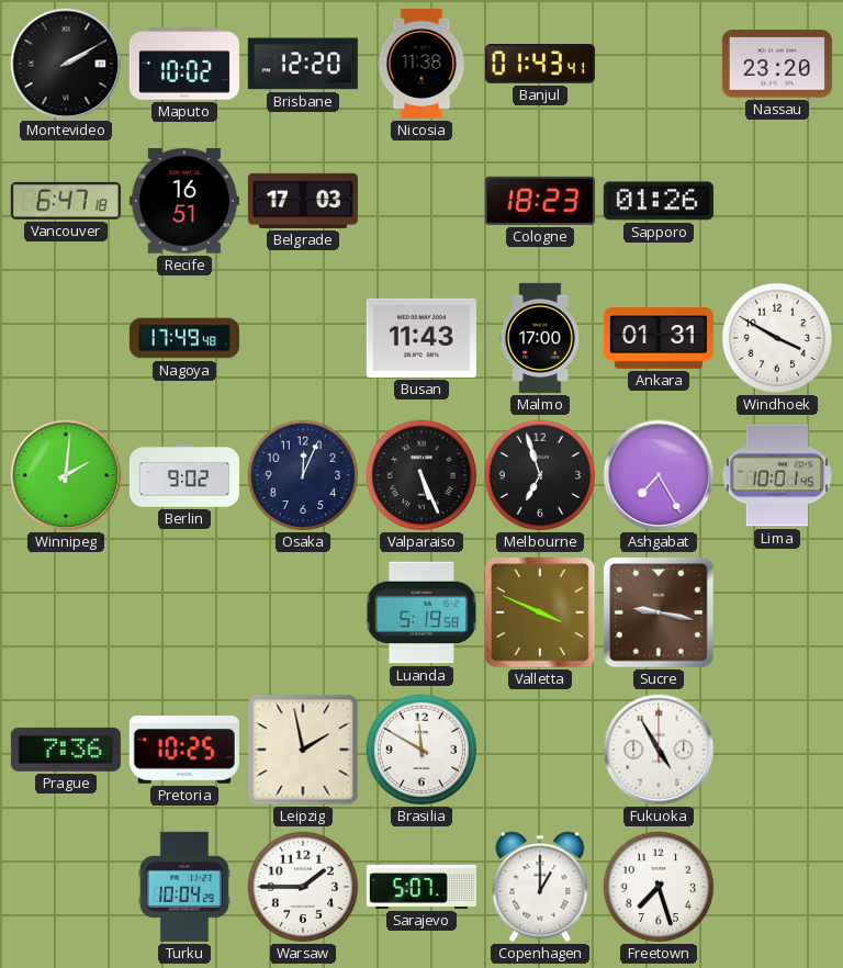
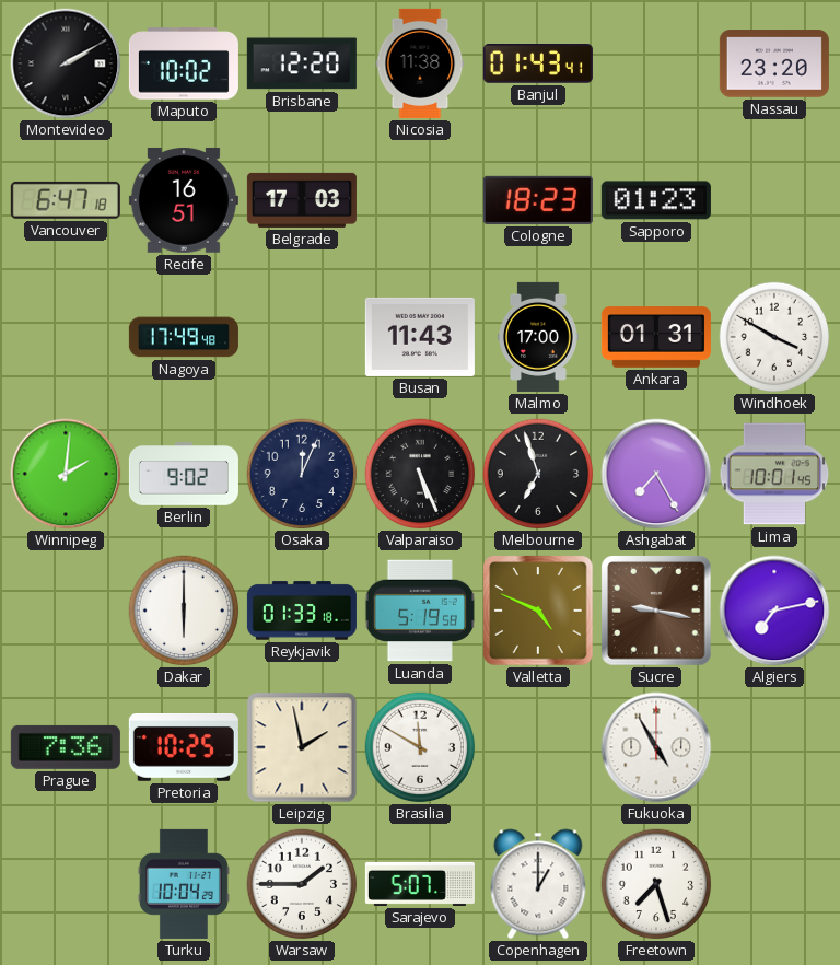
Sapporo: 01:26 -> 01:23 (656, 200)
Dakar: none -> 6:00 (184, 611)
Reykjavik: none -> 01:33 (302, 611)
Valletta: 3:49 -> 4:49 (538, 611)
Algiers: none -> 7:13 (774, 611)
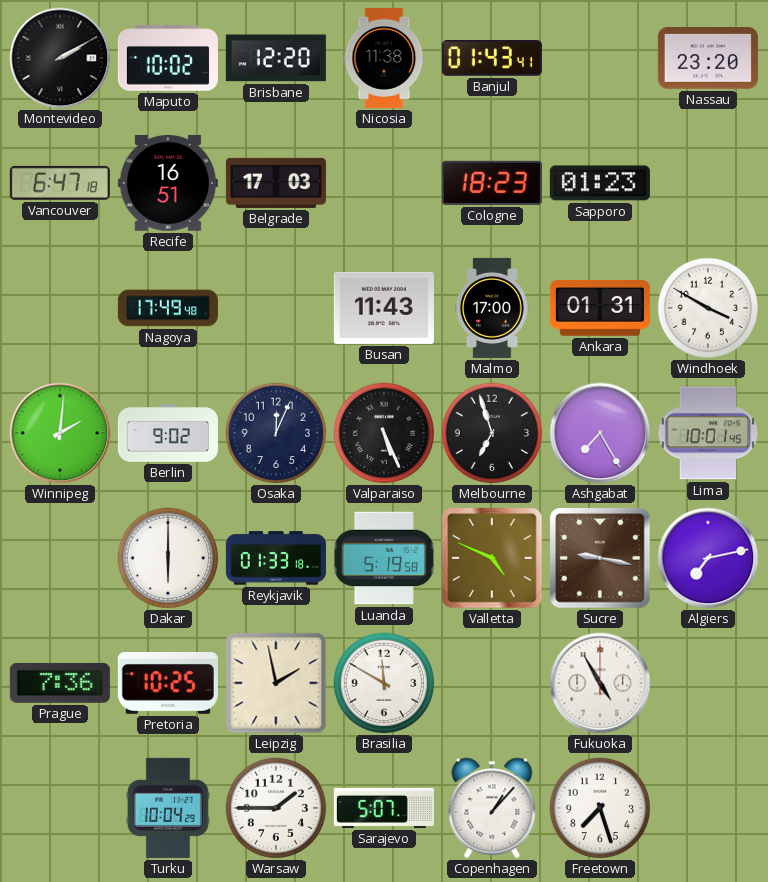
Copenhagen: 1:00 -> 1:07 (492, 808)
